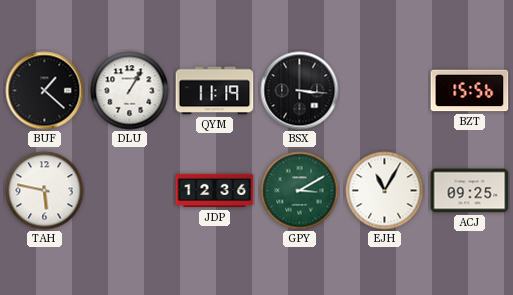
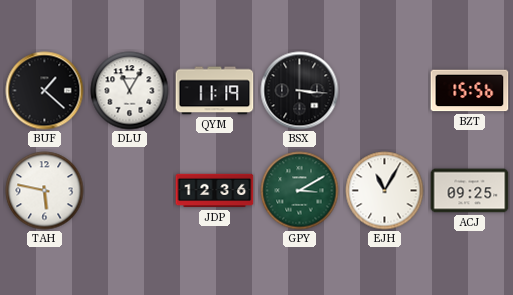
DLU: 1:05 -> 11:05 (130, 91)
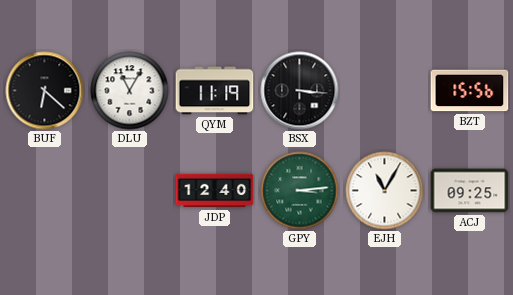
BUF: 1:22 -> 6:22 (45, 91)
TAH: 5:47 -> none (45, 191)
JDP: 12:36 -> 12:40 (215, 191)
GPY: 3:10 -> 3:14 (300, 191)
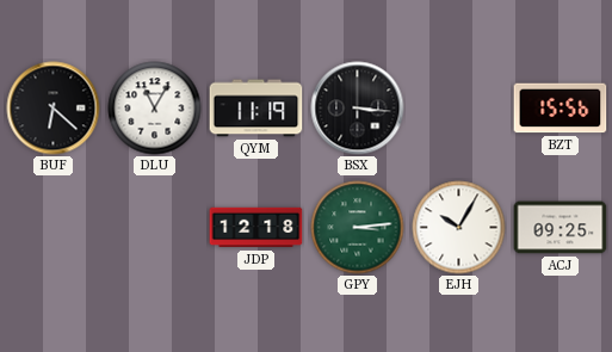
JDP: 12:40 -> 12:18 (256, 228)
EJH: 11:05 -> 10:05 (459, 228)
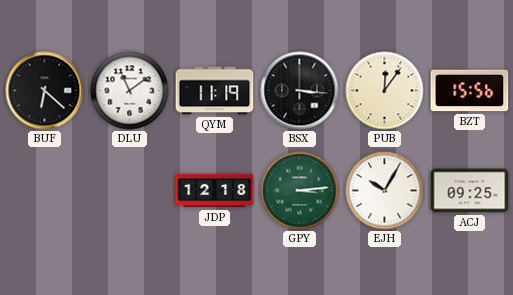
DLU: 11:05 -> 11:09 (130, 91)
PUB: none -> 12:06 (385, 91)
